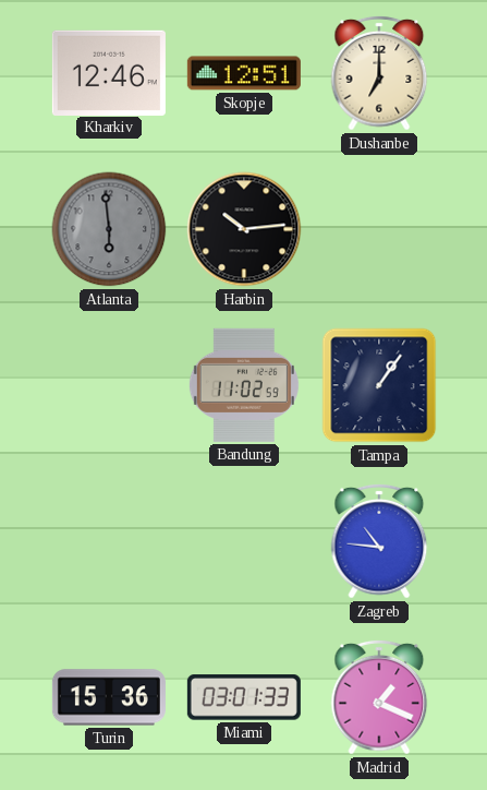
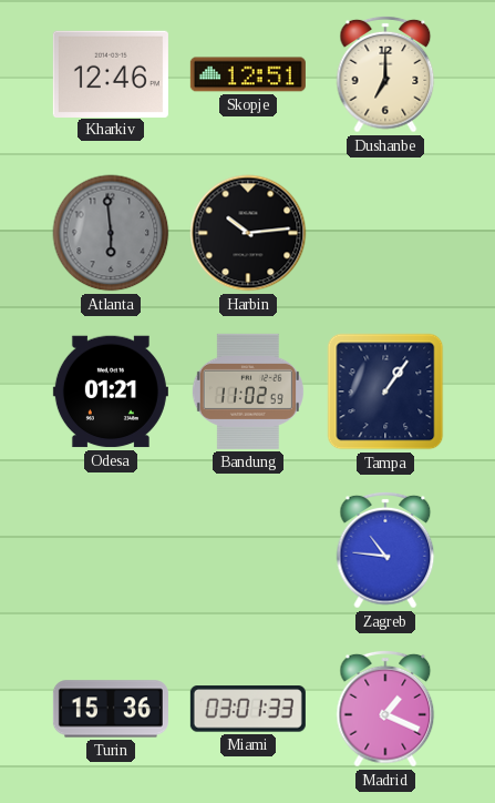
Odesa: none -> 01:21 (111, 392)
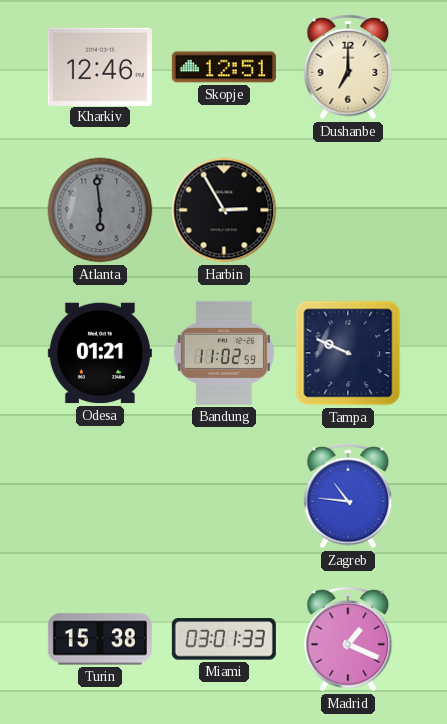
Harbin: 10:14 -> 2:55 (224, 210)
Tampa: 1:06 -> 9:49 (348, 353)
Turin: 15:36 -> 15:38 (100, 639)
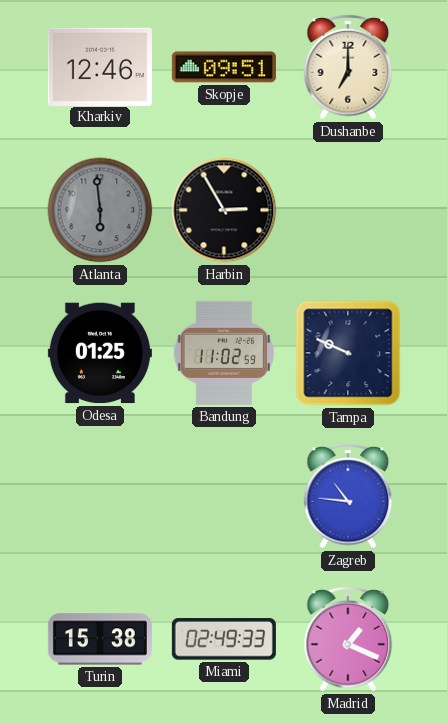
Skopje: 12:51 -> 09:51 (224, 67)
Odesa: 01:21 -> 01:25 (100, 353)
Miami: 03:01 -> 02:49 (224, 639)
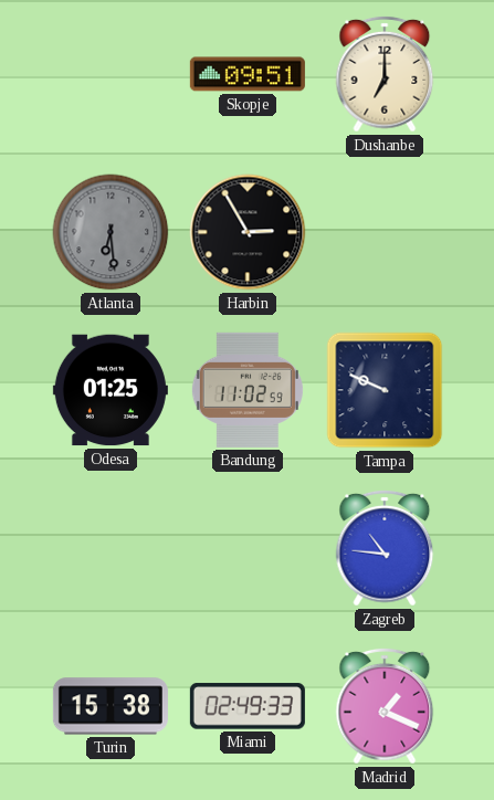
Kharkiv: 12:46 -> none (100, 66)
Atlanta: 5:59 -> 6:29 (111, 232)
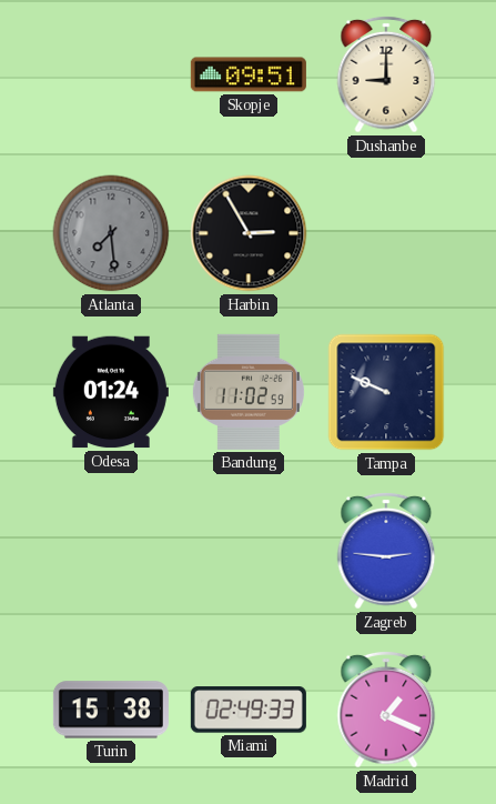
Dushanbe: 7:00 -> 9:00 (386, 74)
Atlanta: 6:29 -> 7:29 (111, 233)
Odesa: 01:25 -> 01:24 (111, 392)
Zagreb: 10:46 -> 2:46 (386, 551)
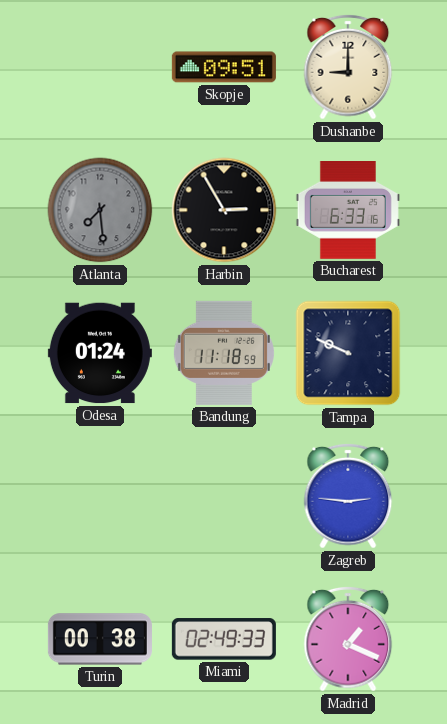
Bucharest: none -> 6:33 (348, 211)
Bandung: 11:02 -> 11:18 (224, 353)
Turin: 15:38 -> 00:38 (100, 639)
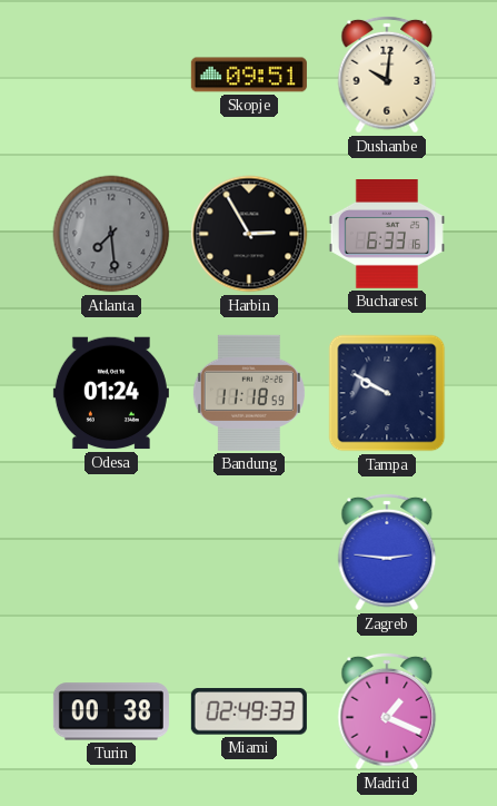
Dushanbe: 9:00 -> 10:01 (387, 75)
Tampa: 9:49 -> 9:50 (387, 393)
